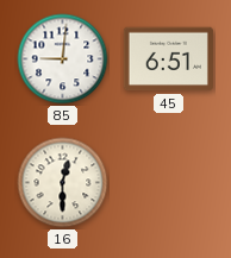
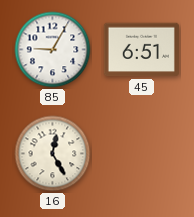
85: 9:01 -> 9:05 (53, 50)
16: 12:30 -> 12:25 (53, 154)
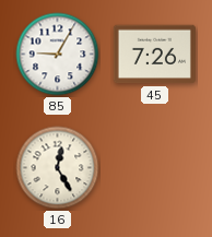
45: 6:51 -> 7:26 (154, 55)
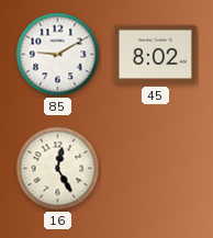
85: 9:05 -> 9:10 (58, 55)
45: 7:26 -> 8:02 (155, 55)
